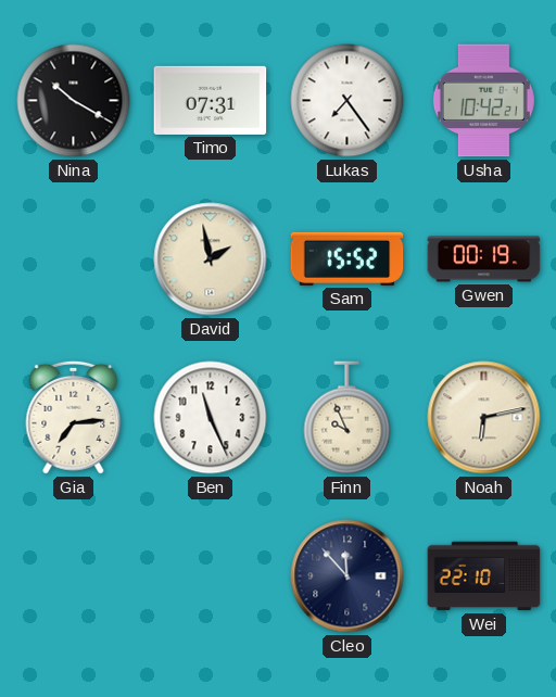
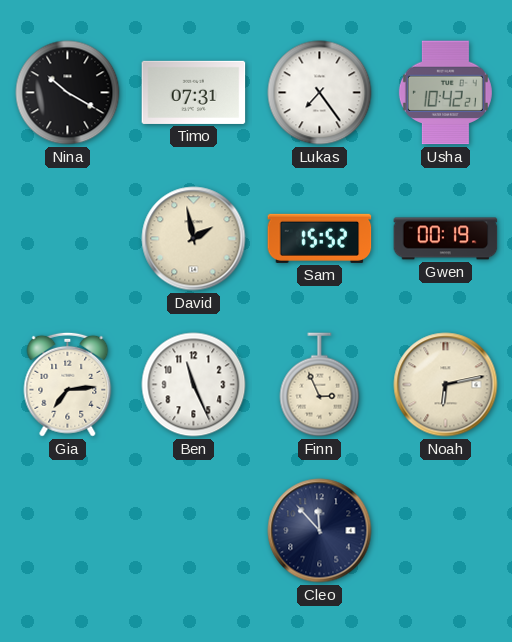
Finn: 9:56 -> 2:56 (320, 385)
Wei: 22:10 -> none (484, 576)
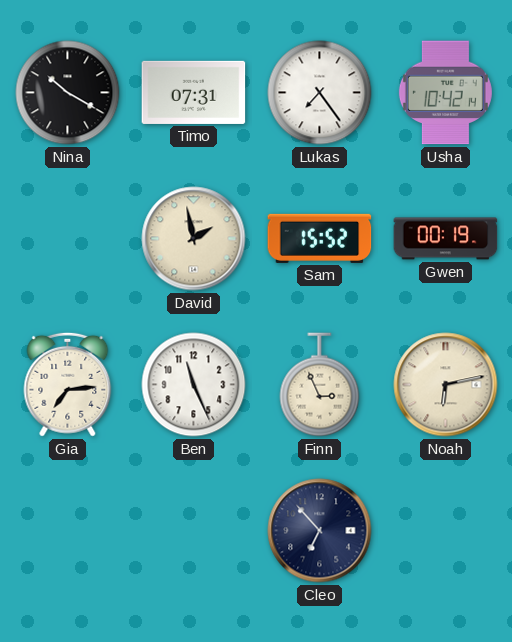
Usha: 10:42:21 -> 10:42:14 (445, 93)
Cleo: 11:53 -> 6:53 (320, 531)
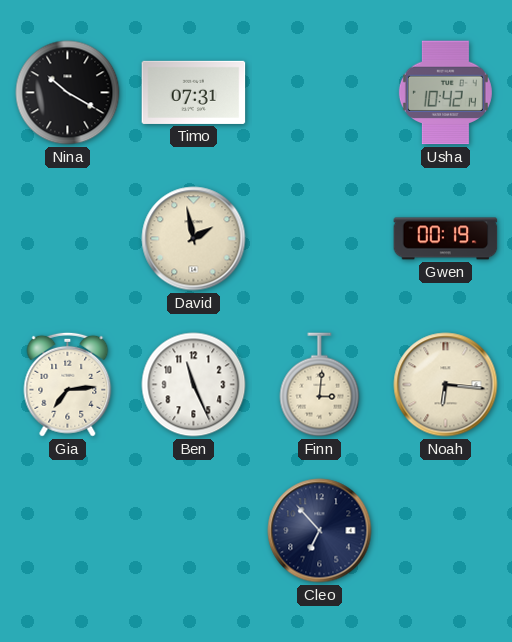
Lukas: 7:24 -> none (320, 93)
Sam: 15:52 -> none (320, 238)
Finn: 2:56 -> 3:01 (320, 385)
Noah: 6:13 -> 6:16 (446, 385)
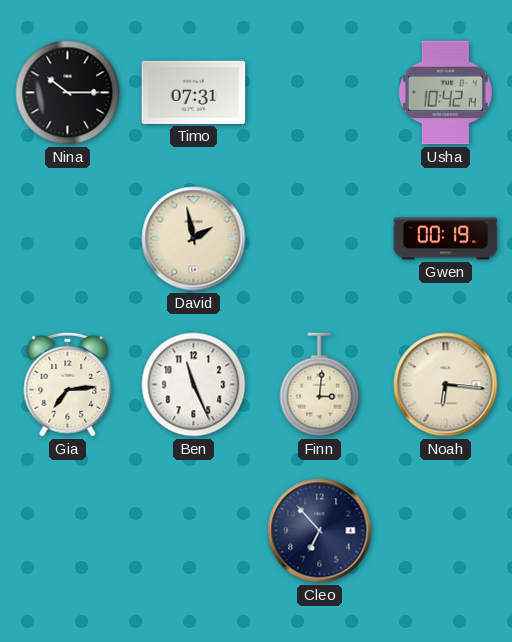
Nina: 10:20 -> 10:15 (68, 93)
